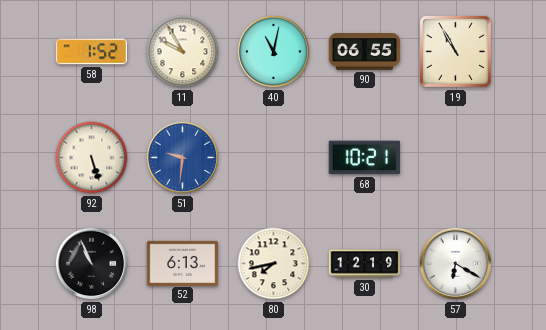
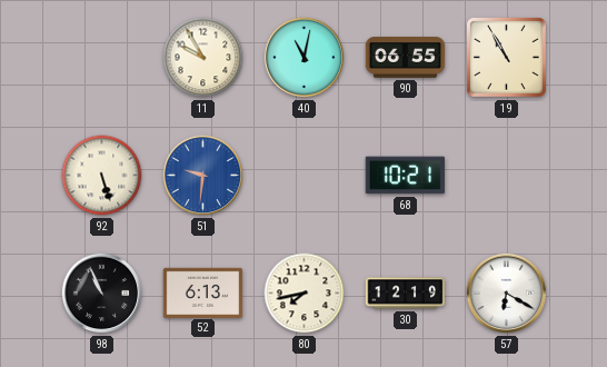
58: 1:52 -> none (91, 52)
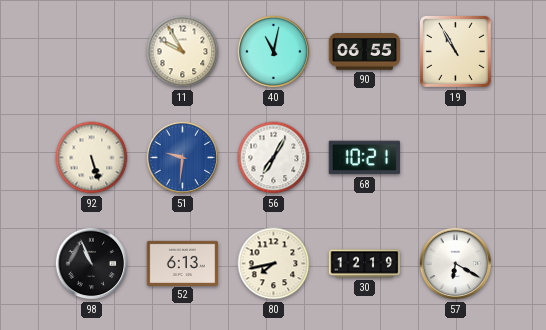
56: none -> 7:05 (274, 158)
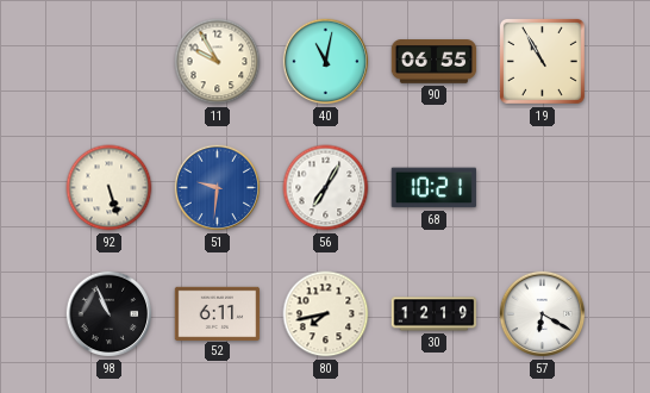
52: 6:13 -> 6:11 (218, 313)
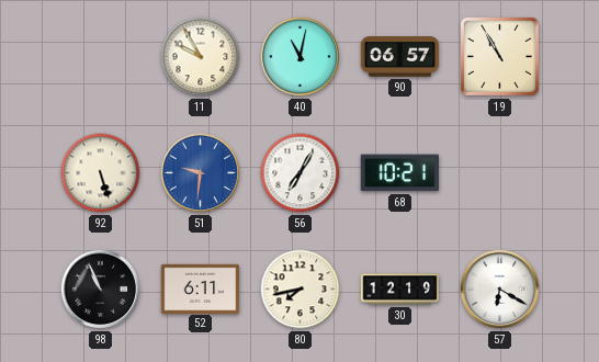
90: 06:55 -> 06:57 (400, 57)
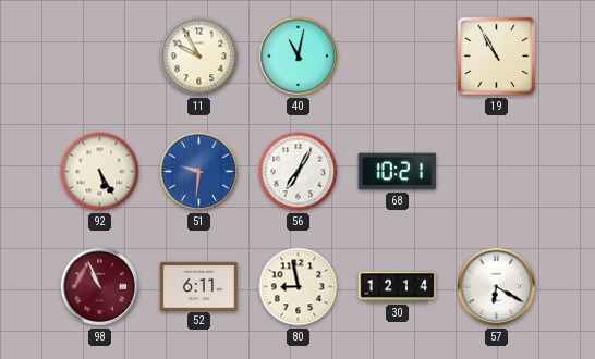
90: 06:57 -> none (400, 57)
92: 5:27 -> 5:25 (100, 172)
98 dial: black -> burgundy (100, 287)
80: 7:43 -> 8:58 (299, 287)
30: 12:19 -> 12:14 (398, 287)
